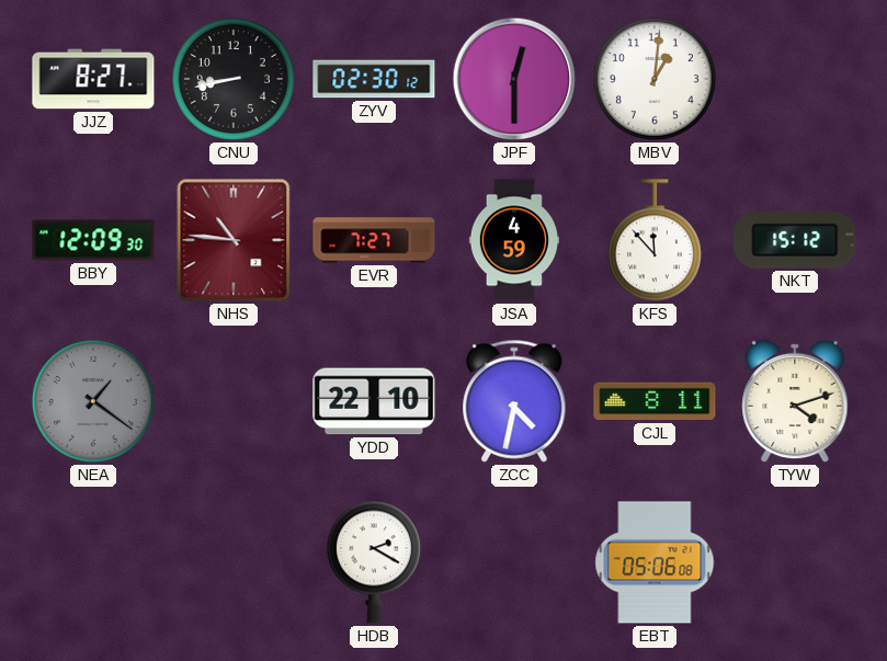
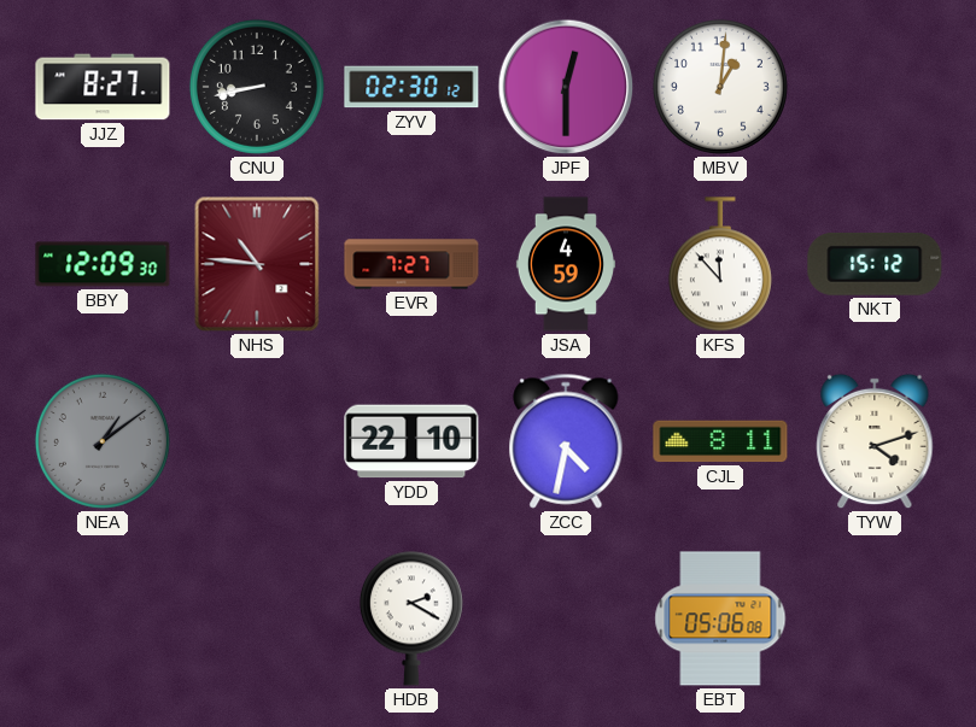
NEA: 1:21 -> 1:09 (103, 441)
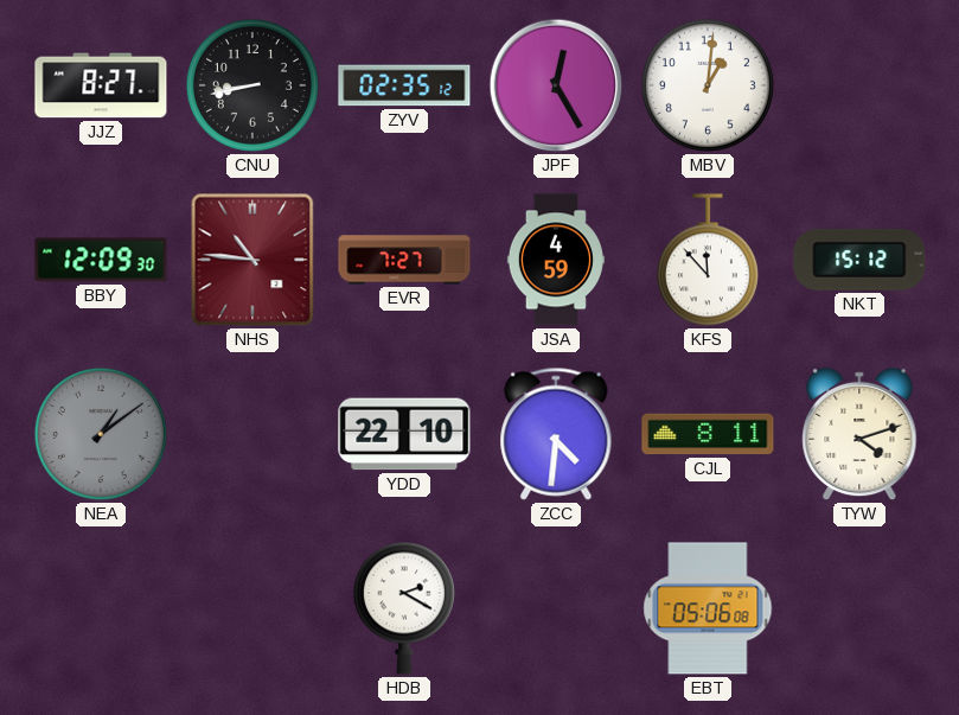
ZYV: 02:30 -> 02:35 (404, 85)
JPF: 12:30 -> 12:25 (556, 85)
ZCC: 4:32 -> 4:31 (556, 434)
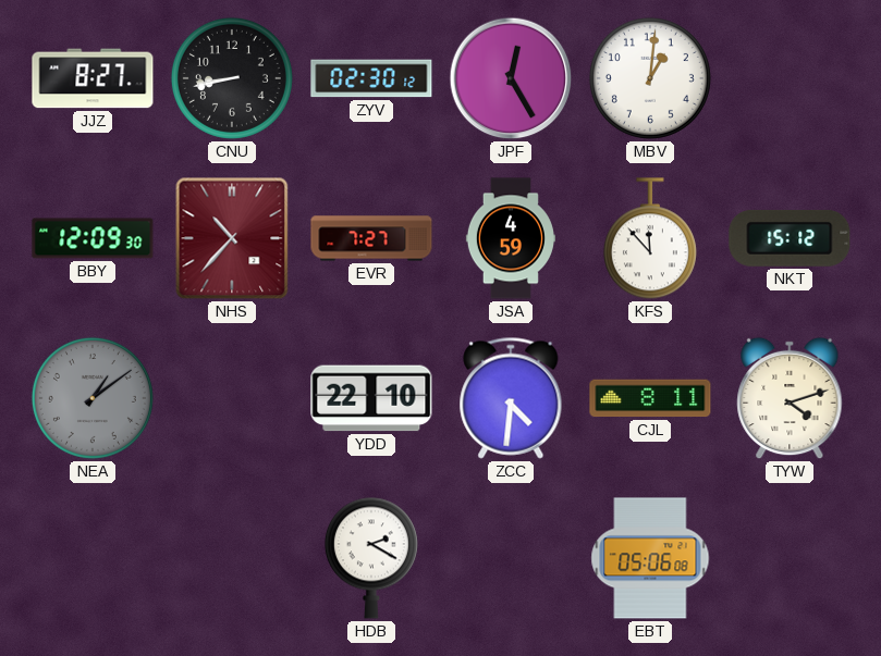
ZYV: 02:35 -> 02:30 (371, 78)
NHS: 10:46 -> 10:37 (232, 238)
